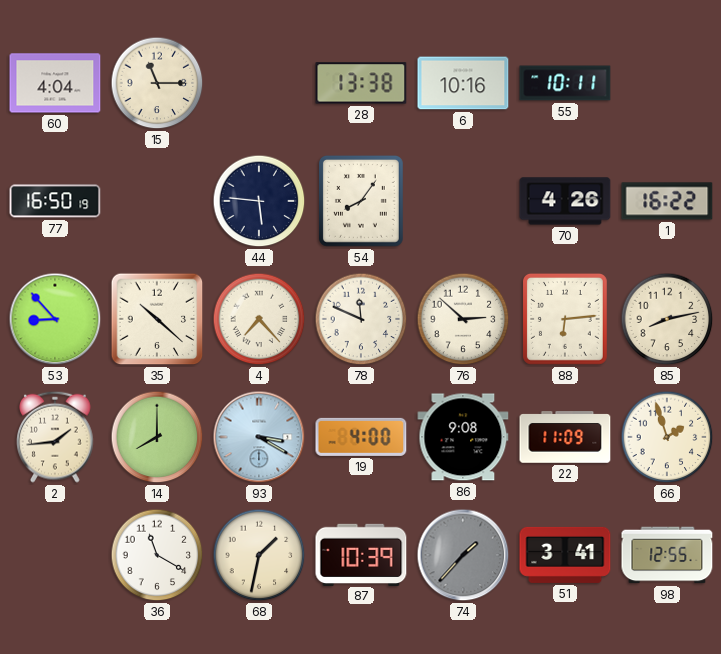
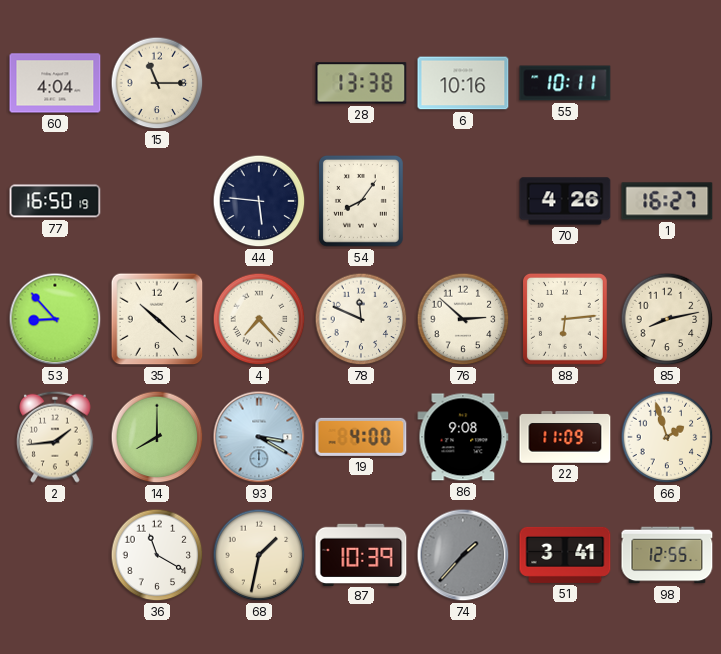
1: 16:22 -> 16:27 (667, 201)
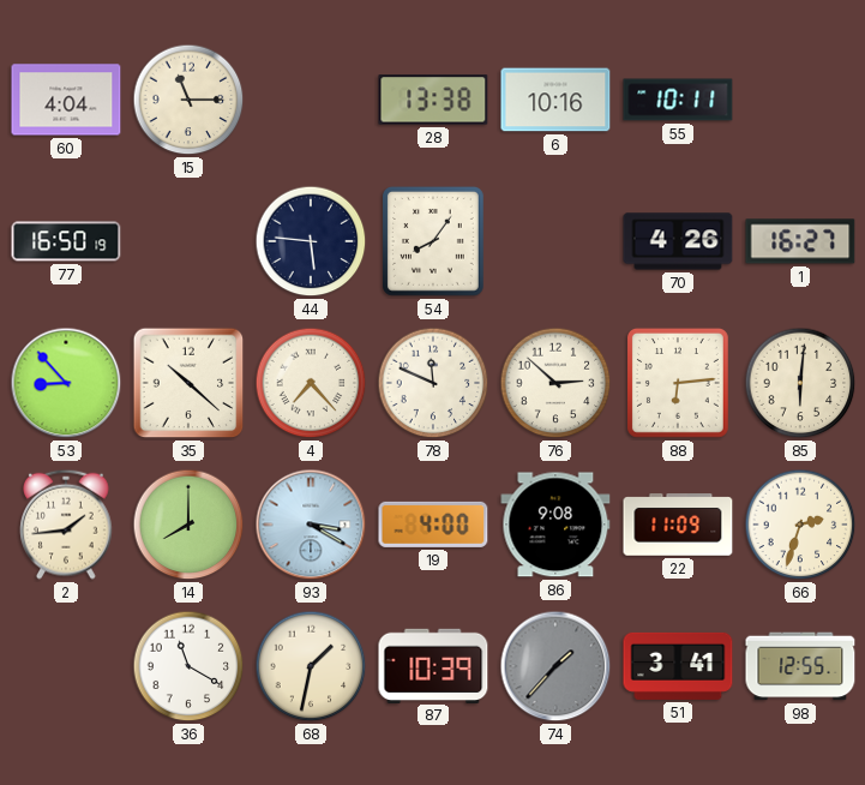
85: 8:13 -> 6:01 (800, 383)
66: 1:57 -> 2:33 (800, 525)
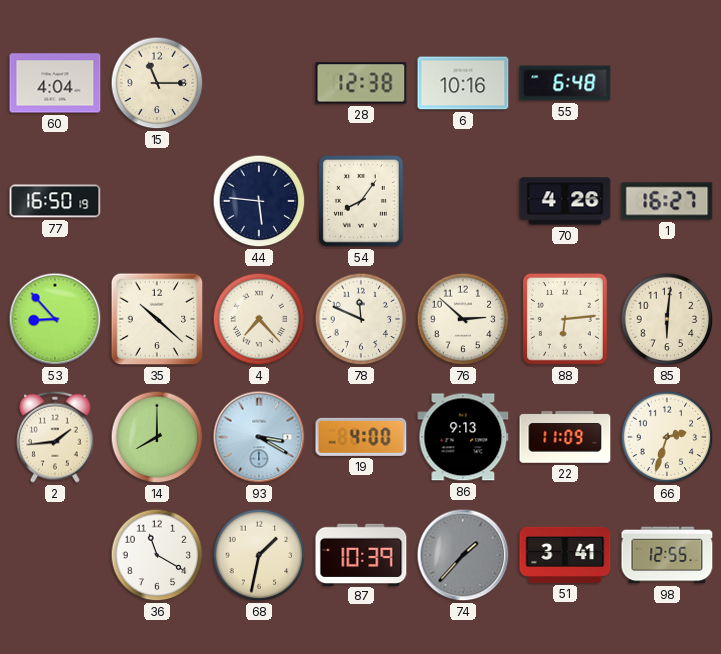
28: 13:38 -> 12:38 (361, 83)
55: 10:11 -> 6:48 (565, 83)
86: 9:08 -> 9:13 (463, 437)
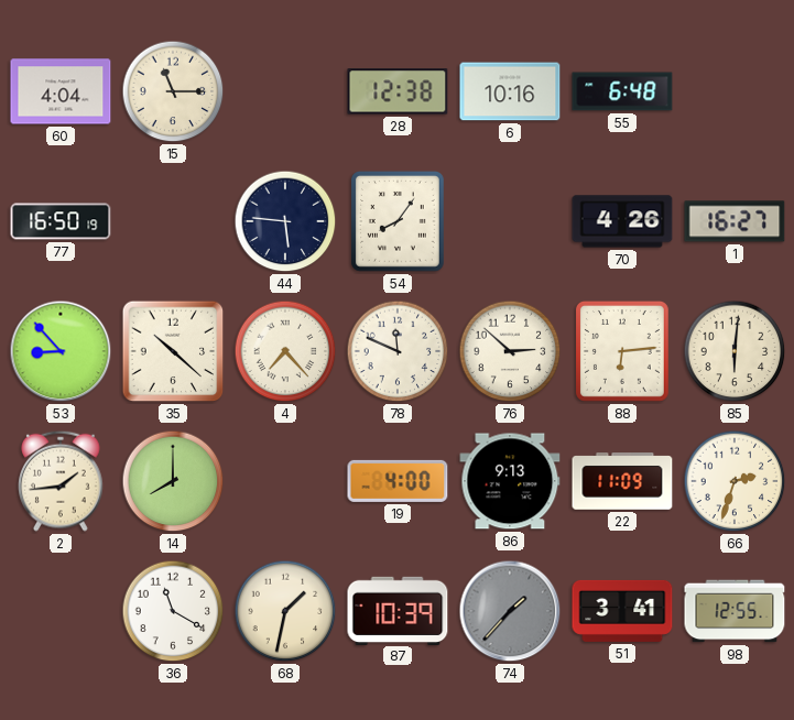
93: 3:20 -> none (259, 437)
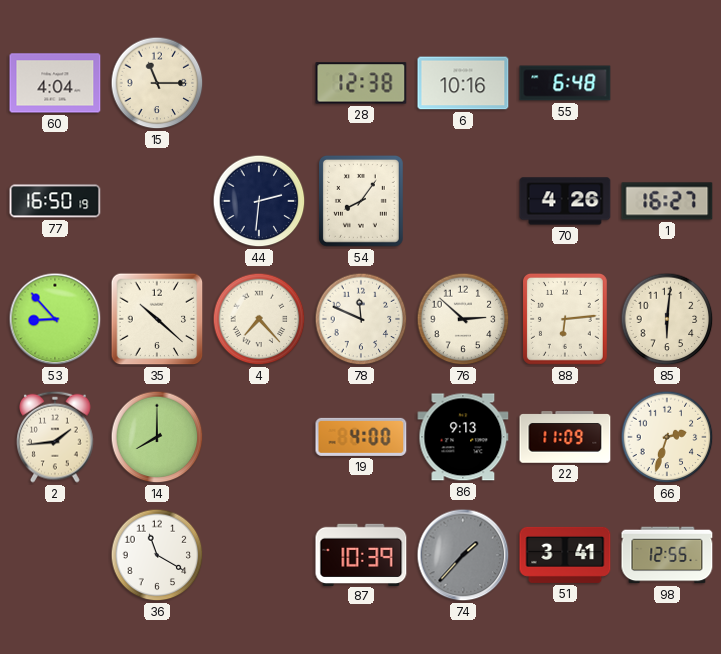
44: 5:46 -> 2:31 (259, 201)
68: 1:32 -> none (285, 611)
